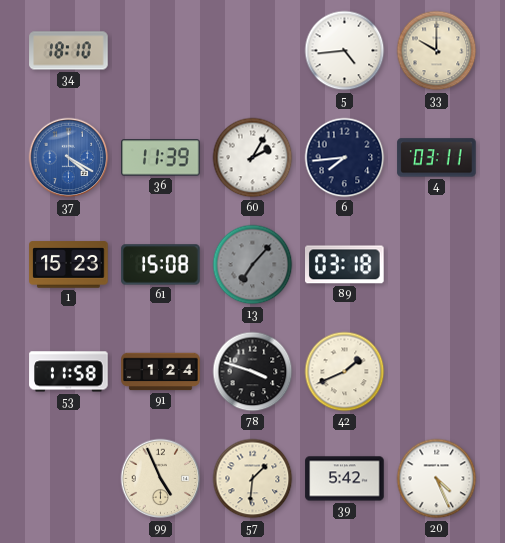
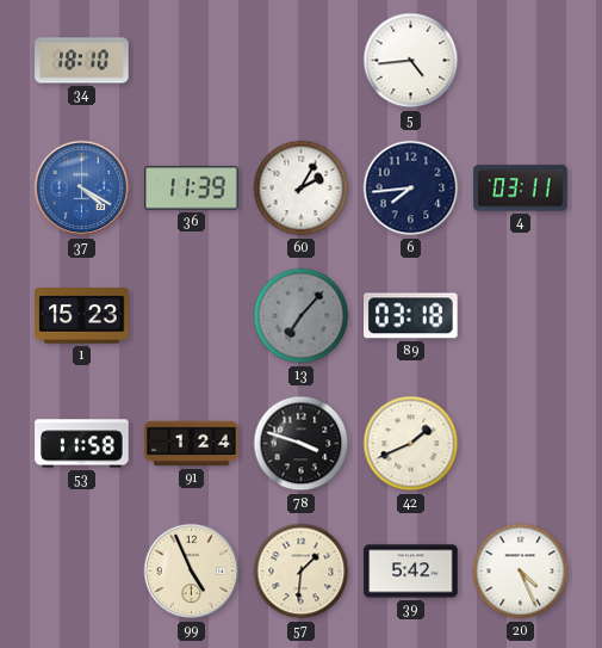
33: 10:00 -> none (437, 51)
61: 15:08 -> none (161, 265)
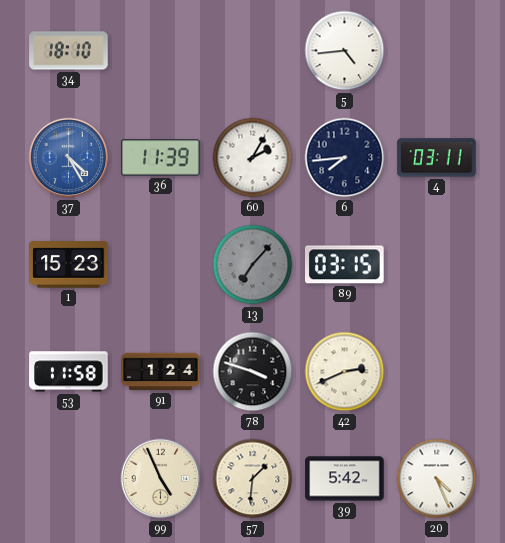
37: 4:20 -> 4:25 (69, 158)
89: 03:18 -> 03:15 (345, 265)
42: 1:41 -> 2:41 (345, 372)
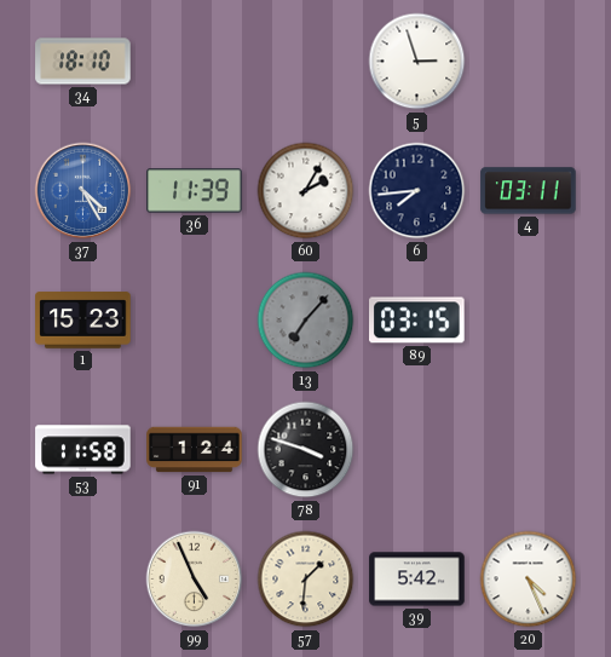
5: 4:44 -> 2:57 (417, 62)
42: 2:41 -> none (345, 372)
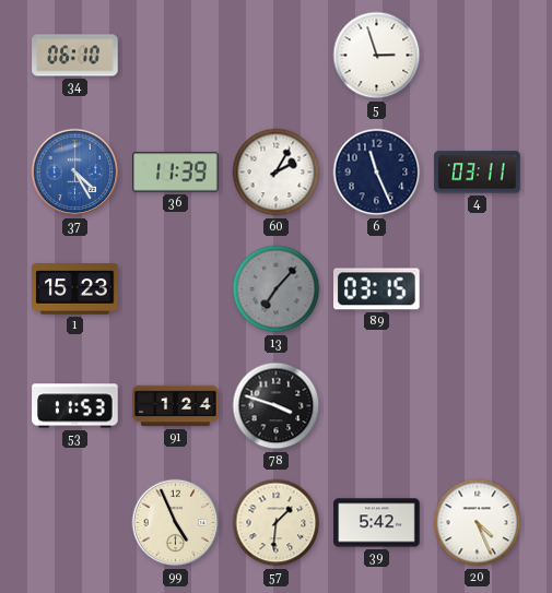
34: 18:10 -> 06:10 (75, 56)
6: 7:44 -> 11:26 (377, 173)
53: 11:58 -> 11:53 (75, 406)
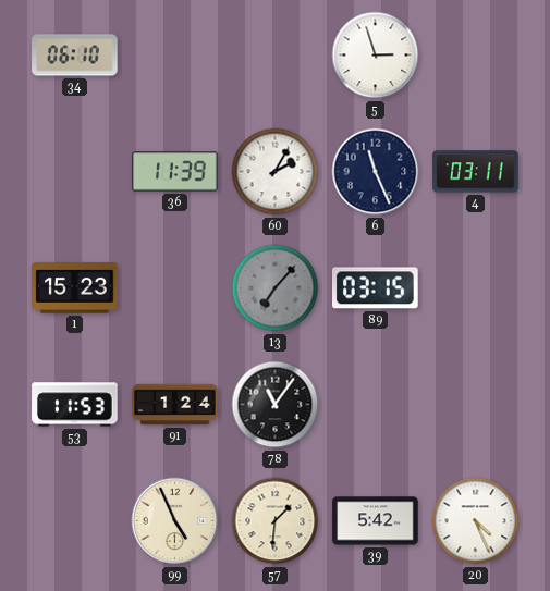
37: 4:25 -> none (75, 173)
78: 3:48 -> 11:06 (276, 405)
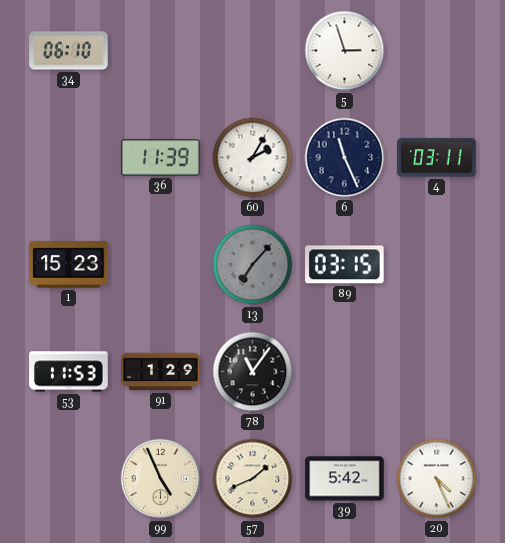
91: 1:24 -> 1:29 (161, 372)
57: 1:31 -> 1:41 (253, 479)
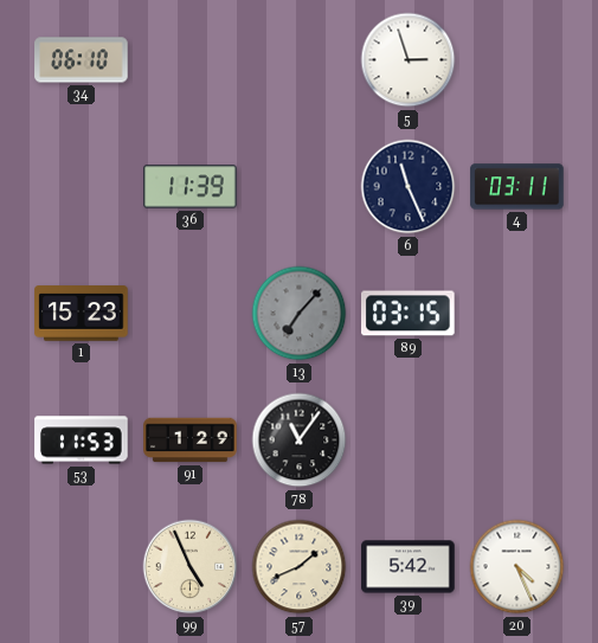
60: 2:05 -> none (253, 158)
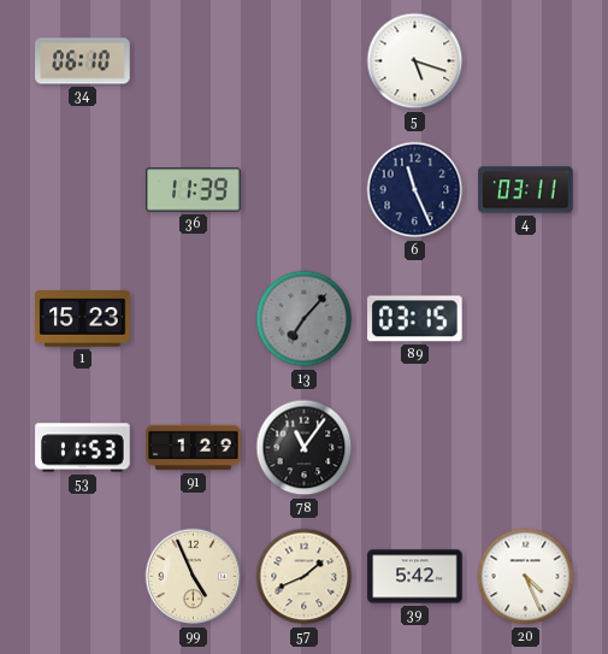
5: 2:57 -> 5:18 (415, 61)
